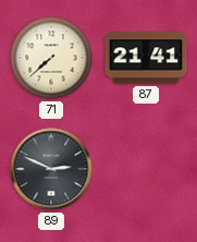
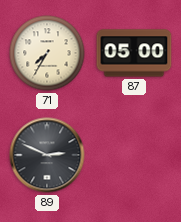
71: 7:38 -> 7:35 (47, 53)
87: 21:41 -> 05:00 (134, 53)
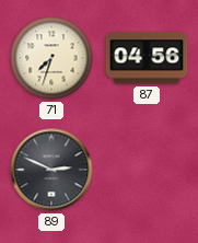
71: 7:35 -> 7:33 (51, 58)
87: 05:00 -> 04:56 (147, 58)
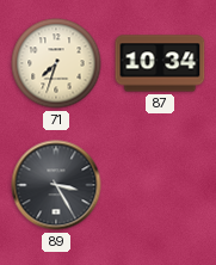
87: 04:56 -> 10:34 (160, 63)
89: 2:49 -> 3:25 (56, 185)
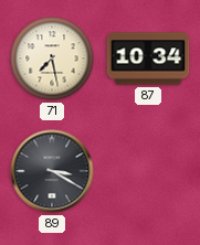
71: 7:33 -> 7:28 (52, 58)
89: 3:25 -> 3:20 (52, 171)
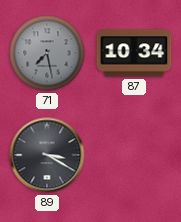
71 dial: cream -> grey (47, 53)
